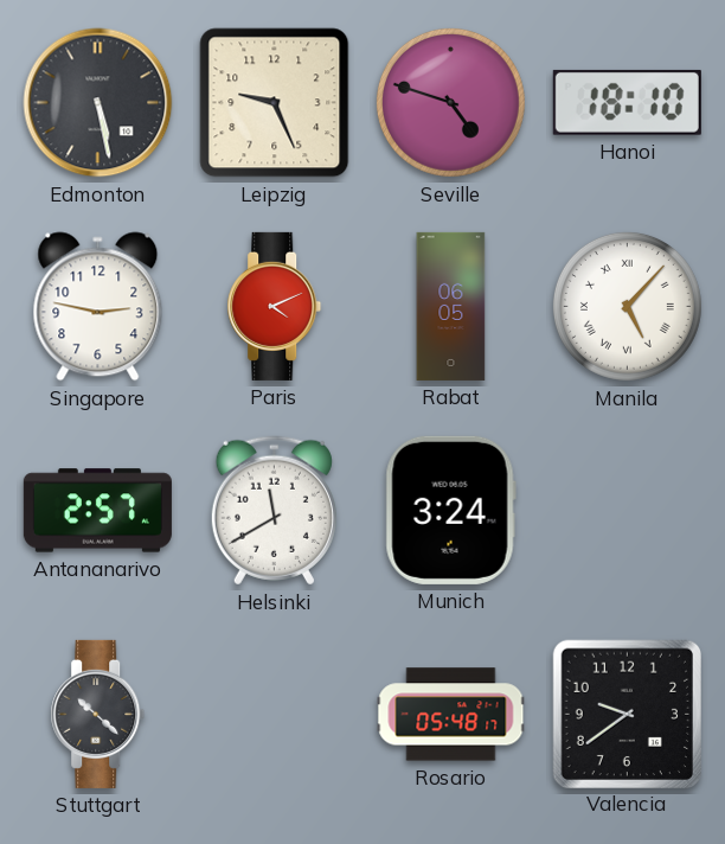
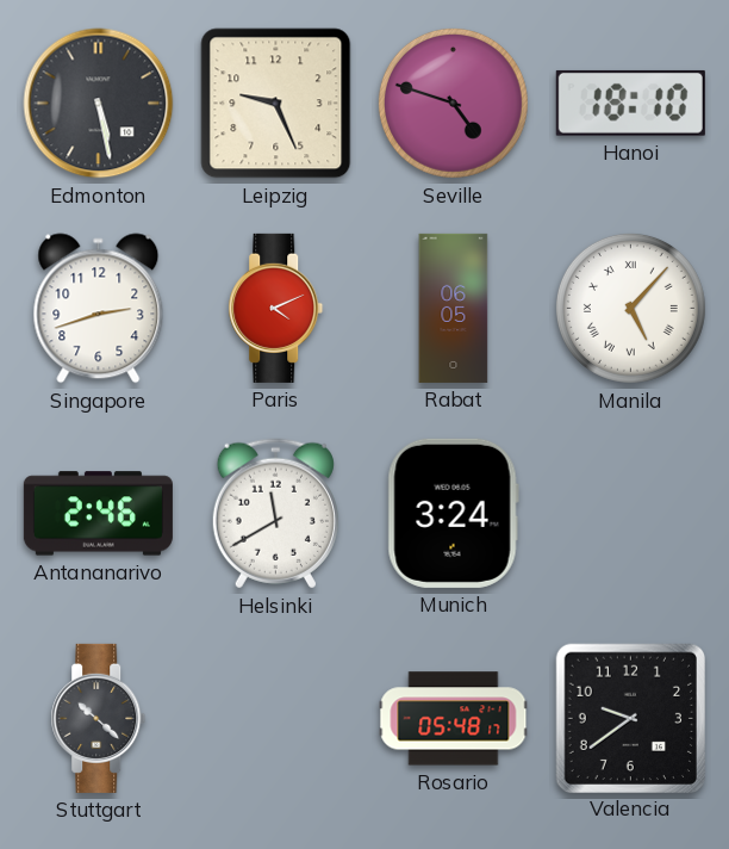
Singapore: 2:47 -> 2:42 (99, 309)
Antananarivo: 2:57 -> 2:46 (98, 514)
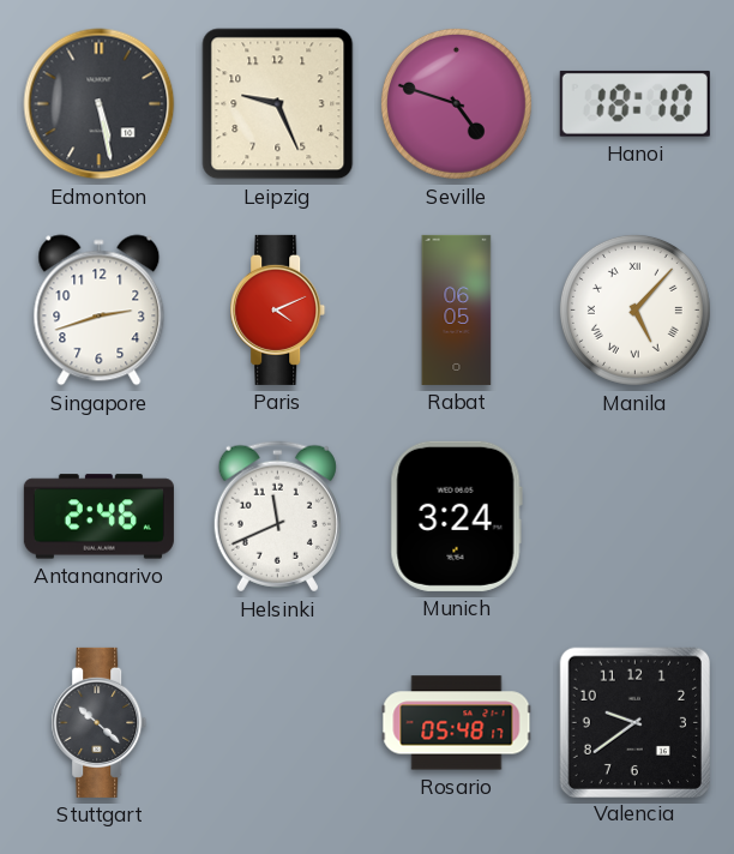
Helsinki: 11:40 -> 11:41 (277, 517)
